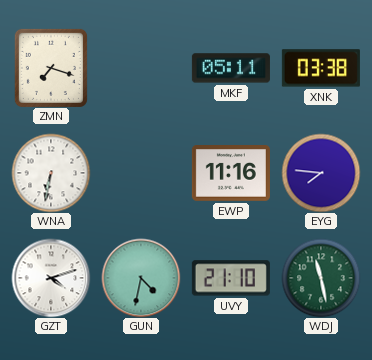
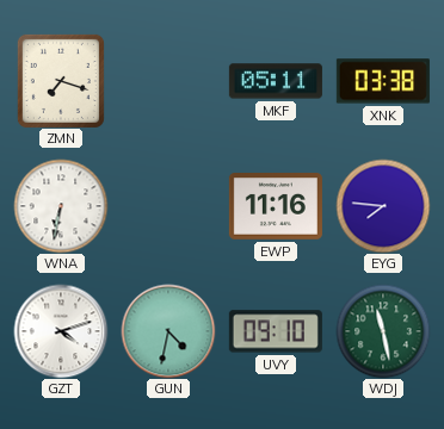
UVY: 21:10 -> 09:10 (276, 331)
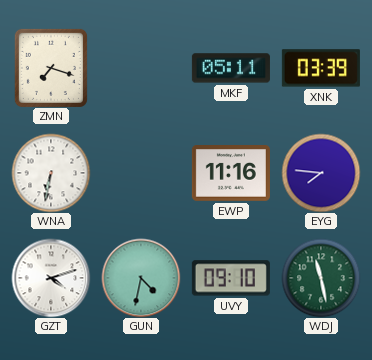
XNK: 03:38 -> 03:39 (321, 68)
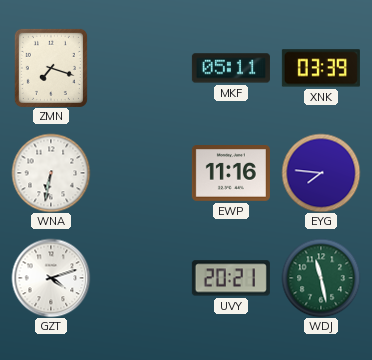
GUN: 4:32 -> none (141, 278)
UVY: 09:10 -> 20:21 (231, 278)
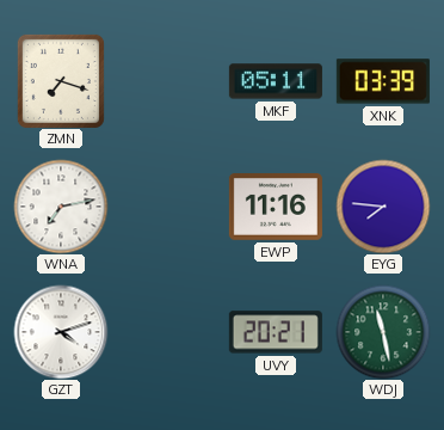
WNA: 6:32 -> 7:13 (61, 207)
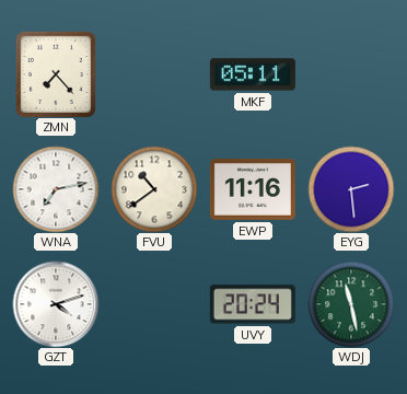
ZMN: 7:18 -> 7:23 (56, 74)
XNK: 03:39 -> none (383, 81)
FVU: none -> 10:39 (154, 189)
EYG: 7:46 -> 2:29 (351, 189)
UVY: 20:21 -> 20:24 (253, 304)
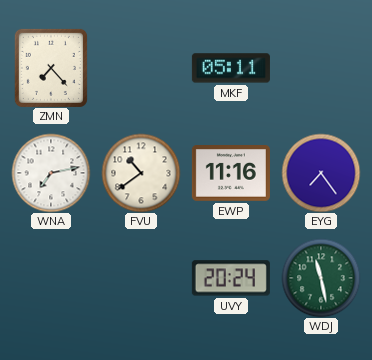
EYG: 2:29 -> 7:24 (321, 173)
GZT: 4:12 -> none (56, 304)
